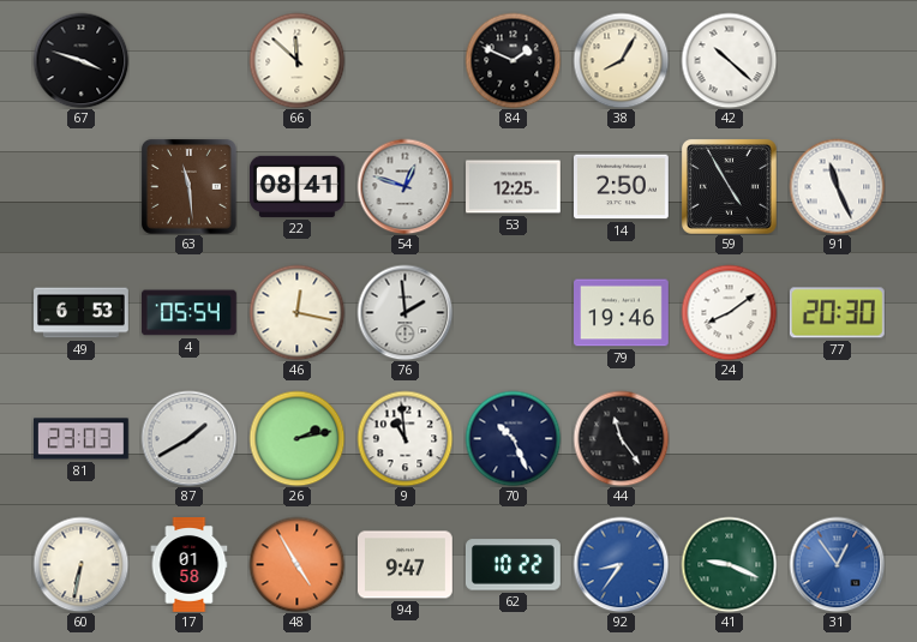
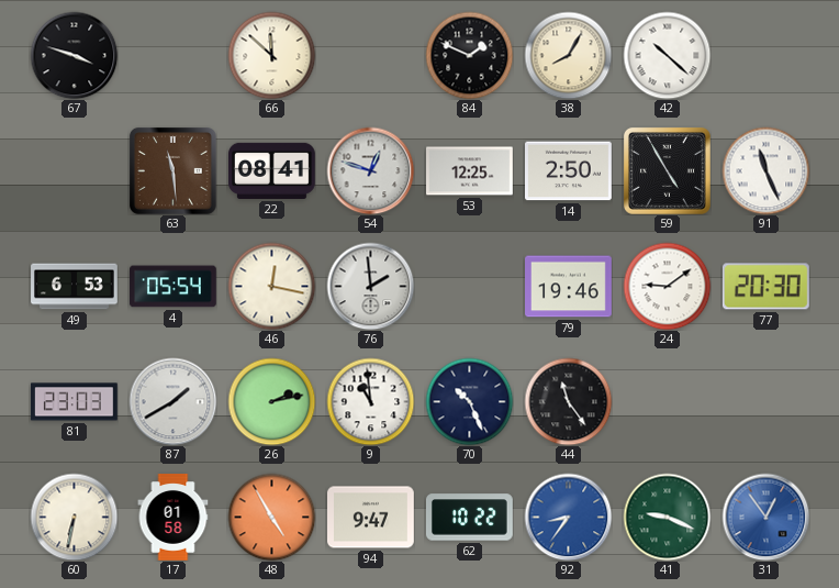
24: 8:09 -> 9:09 (667, 286)
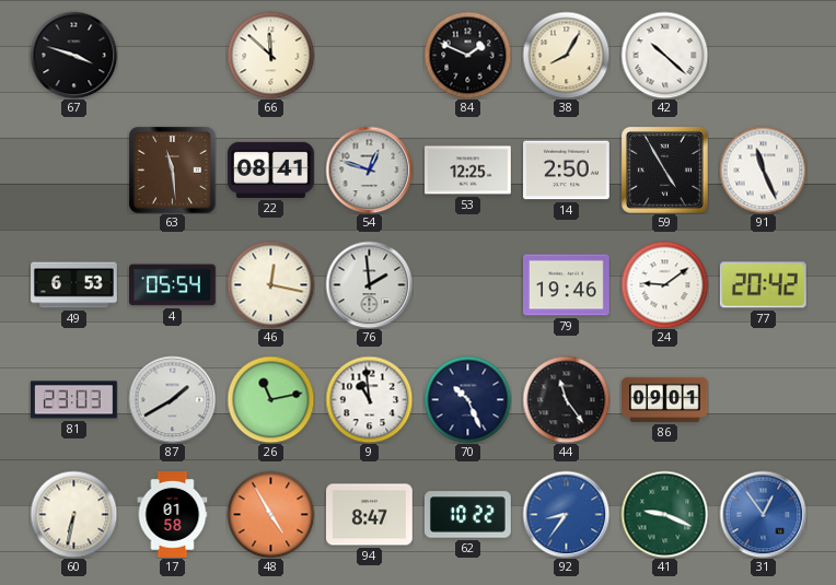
77: 20:30 -> 20:42 (763, 285)
26: 2:13 -> 11:13 (270, 399)
86: none -> 09:01 (665, 399)
94: 9:47 -> 8:47 (370, 515)
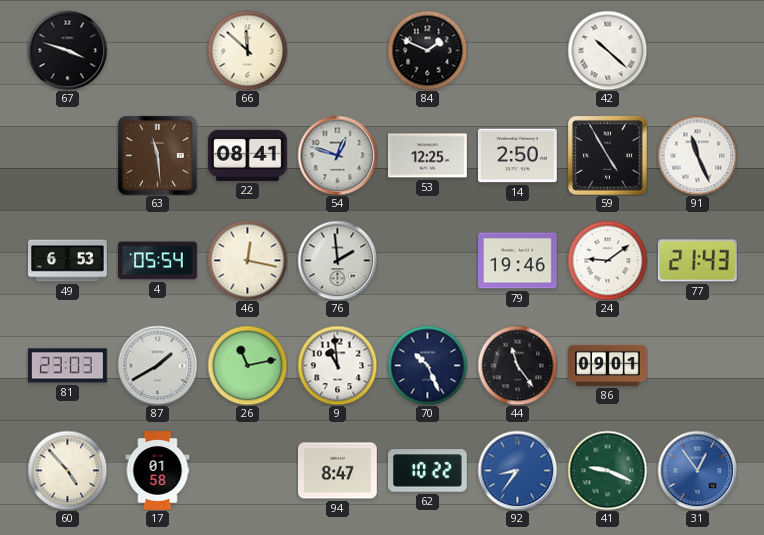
38: 8:05 -> none (566, 55)
77: 20:42 -> 21:43 (697, 261)
60: 6:32 -> 4:53 (67, 470)
48: 4:55 -> none (270, 514)
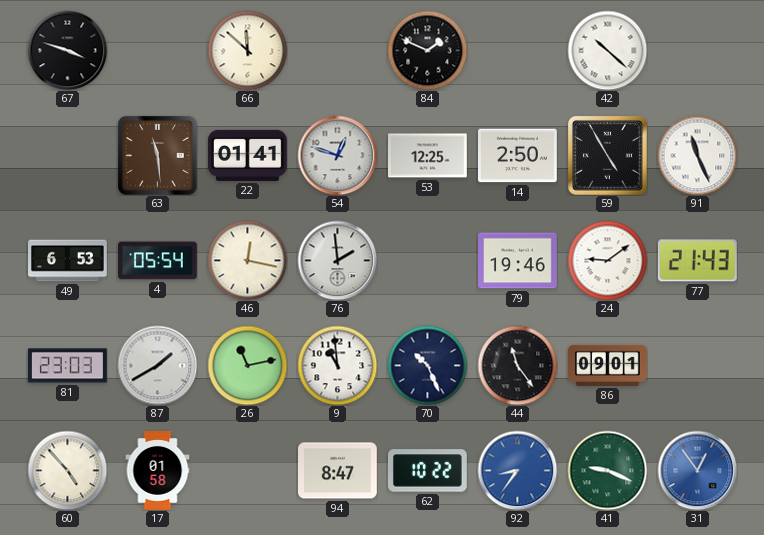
22: 08:41 -> 01:41 (248, 155)
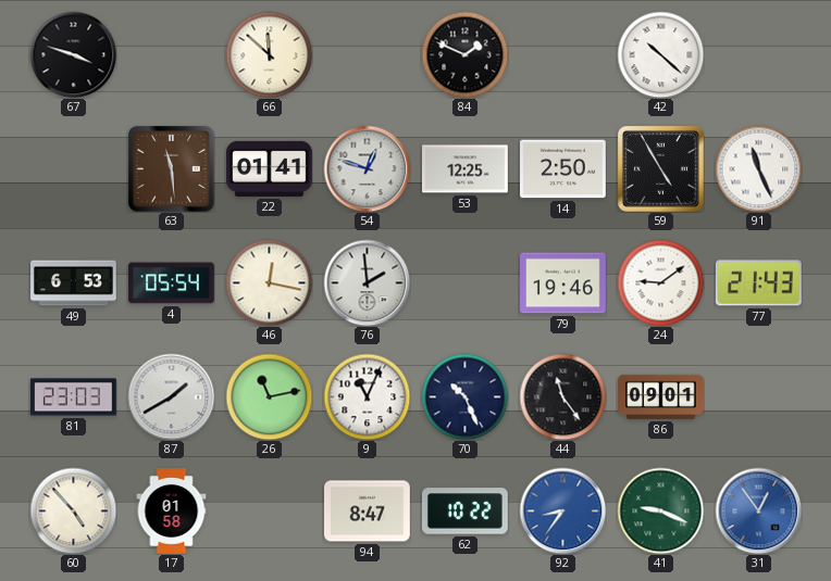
9: 10:59 -> 11:04 (367, 396)
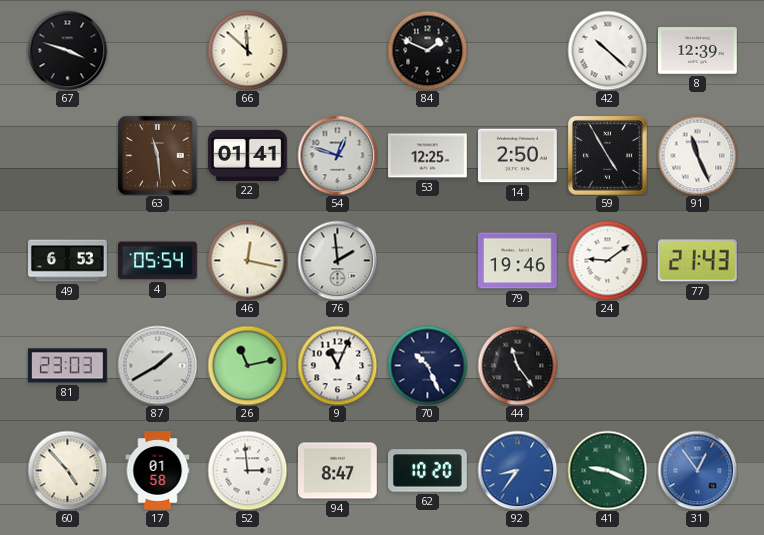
8: none -> 12:39 (698, 51)
86: 09:01 -> none (661, 396)
52: none -> 2:59 (247, 470)
62: 10:22 -> 10:20 (427, 471)
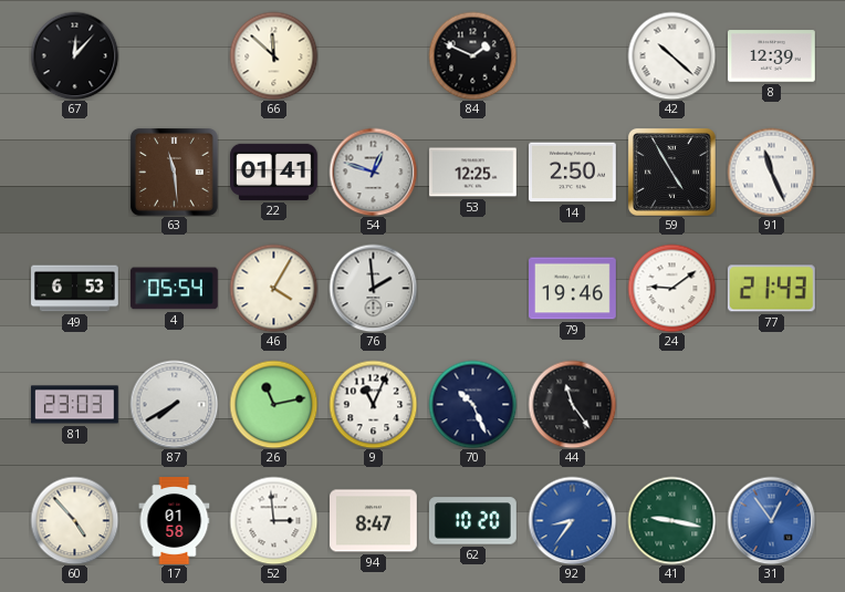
67: 3:48 -> 12:07 (74, 55)
46: 12:17 -> 4:05 (273, 288)
87: 1:40 -> 7:40 (174, 404)
41: 9:19 -> 9:17 (671, 520)
